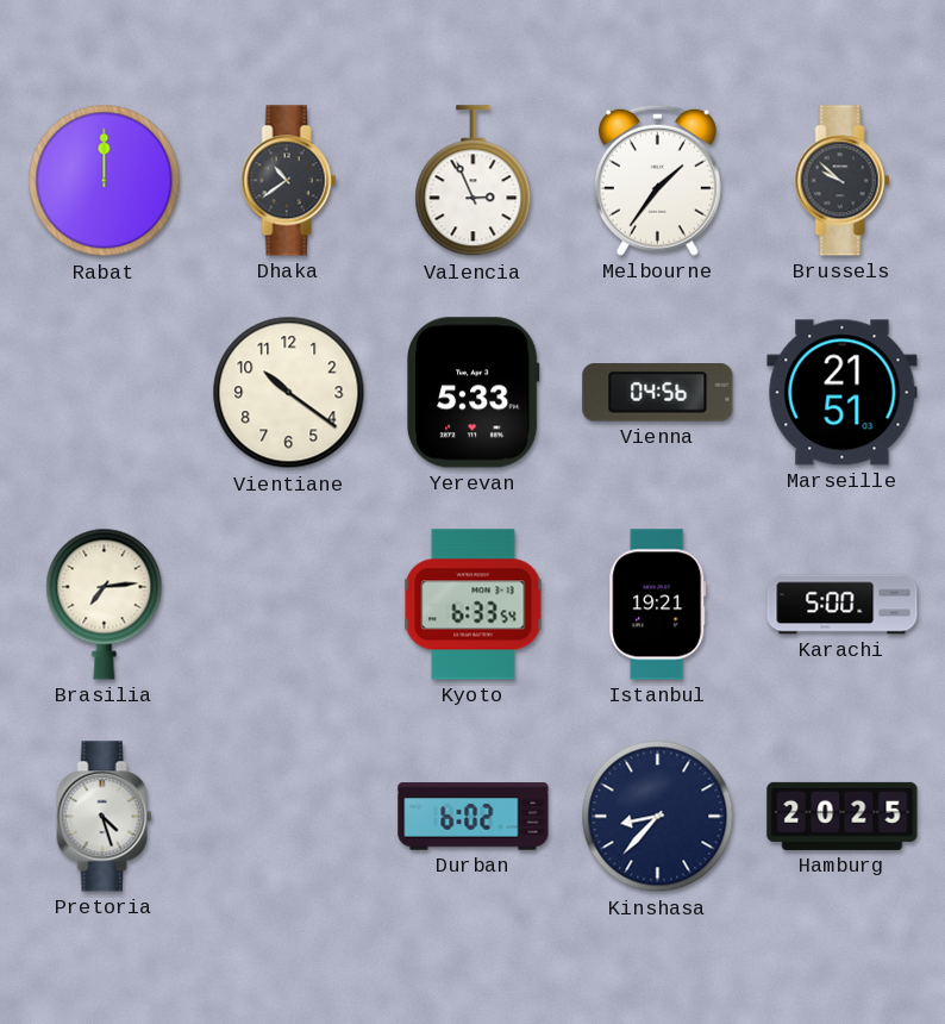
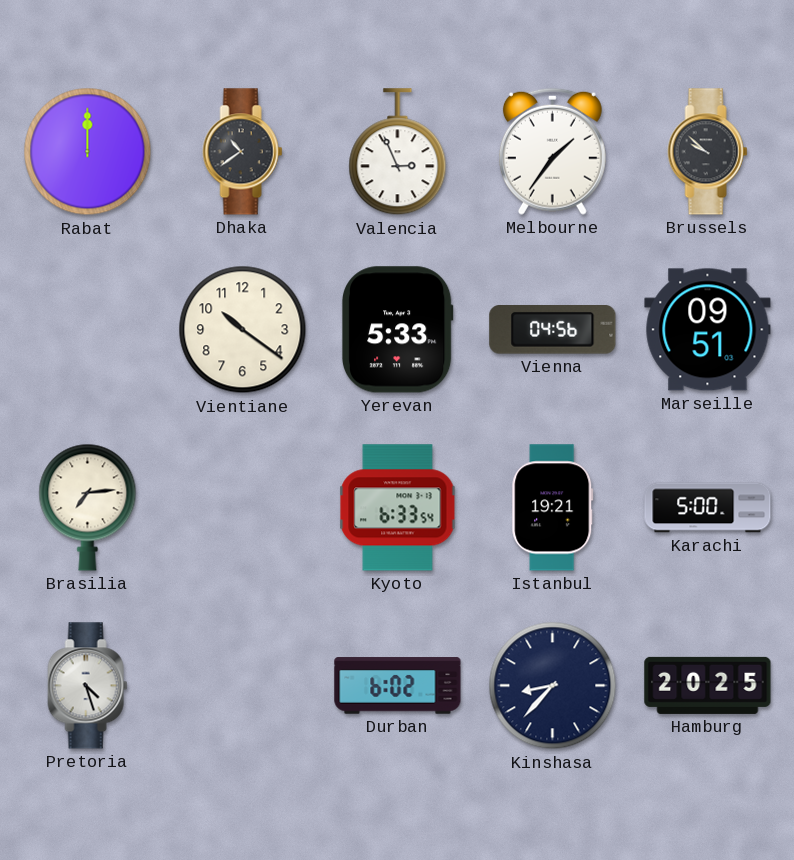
Marseille: 21:51 -> 09:51 (708, 330)
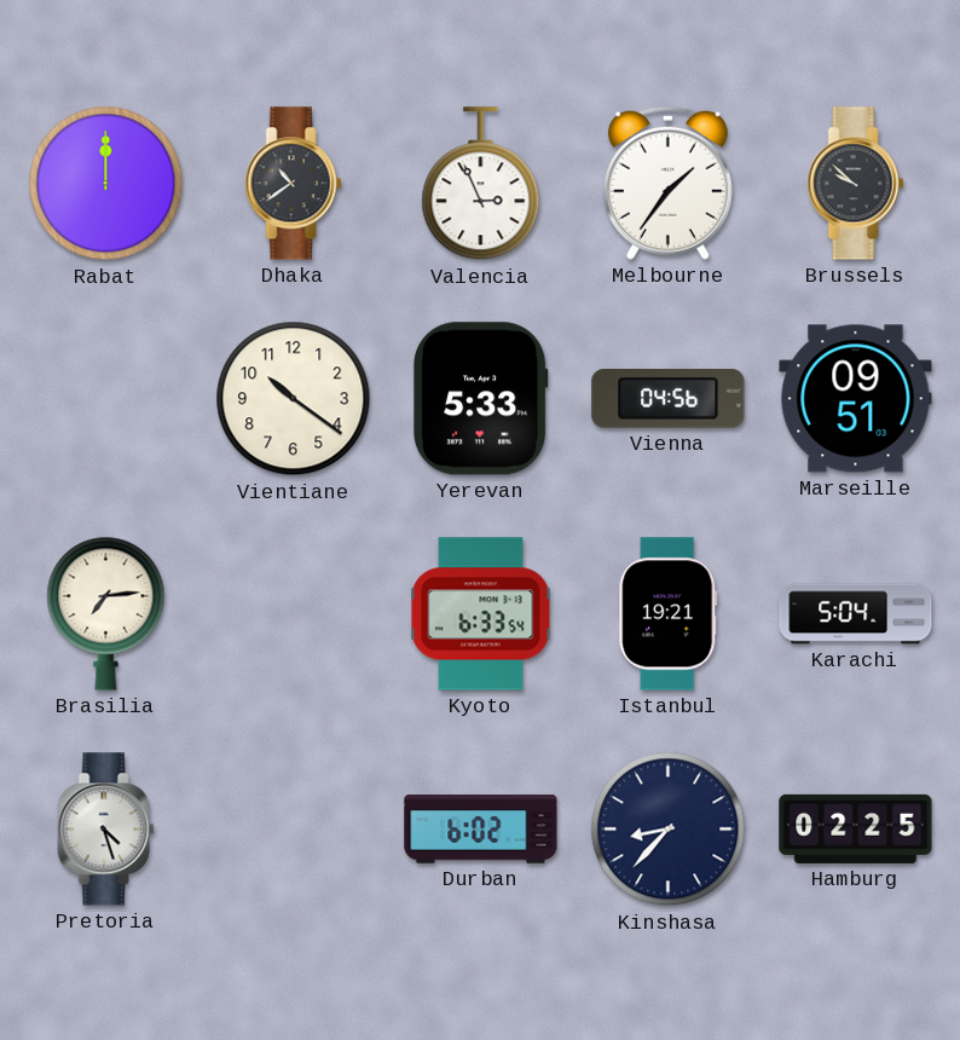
Karachi: 5:00 -> 5:04 (856, 614)
Hamburg: 20:25 -> 02:25 (856, 828)
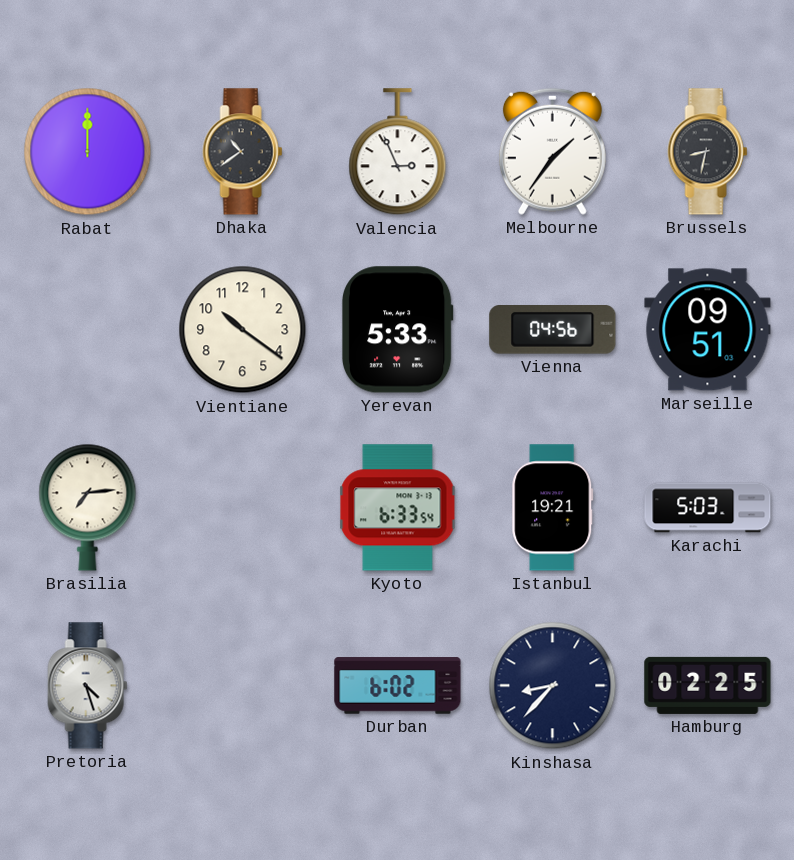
Brussels: 9:52 -> 8:32 (708, 152)
Karachi: 5:04 -> 5:03 (708, 508)
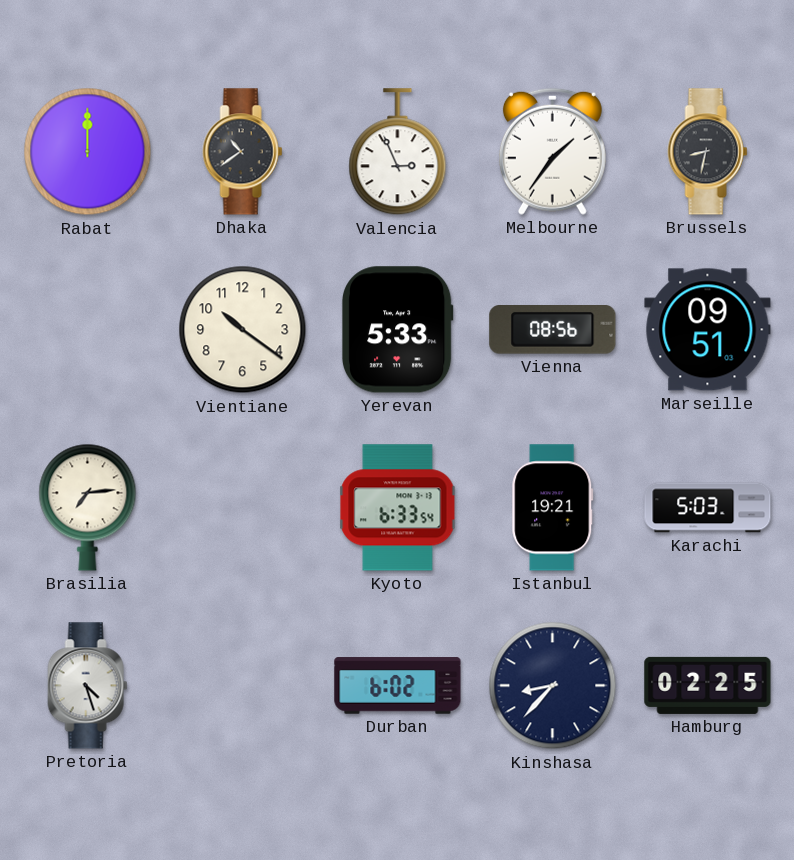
Vienna: 04:56 -> 08:56 (553, 330)
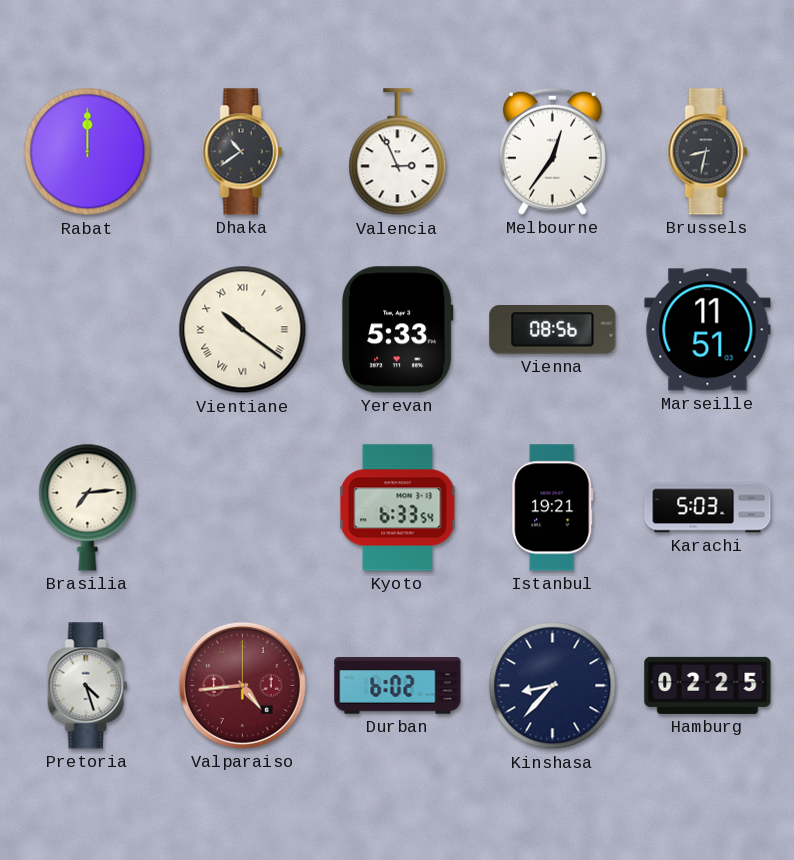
Melbourne: 1:36 -> 12:36 (552, 151)
Vientiane numerals: Arabic -> Roman (243, 330)
Marseille: 09:51 -> 11:51 (708, 330)
Valparaiso: none -> 4:44 (242, 685)
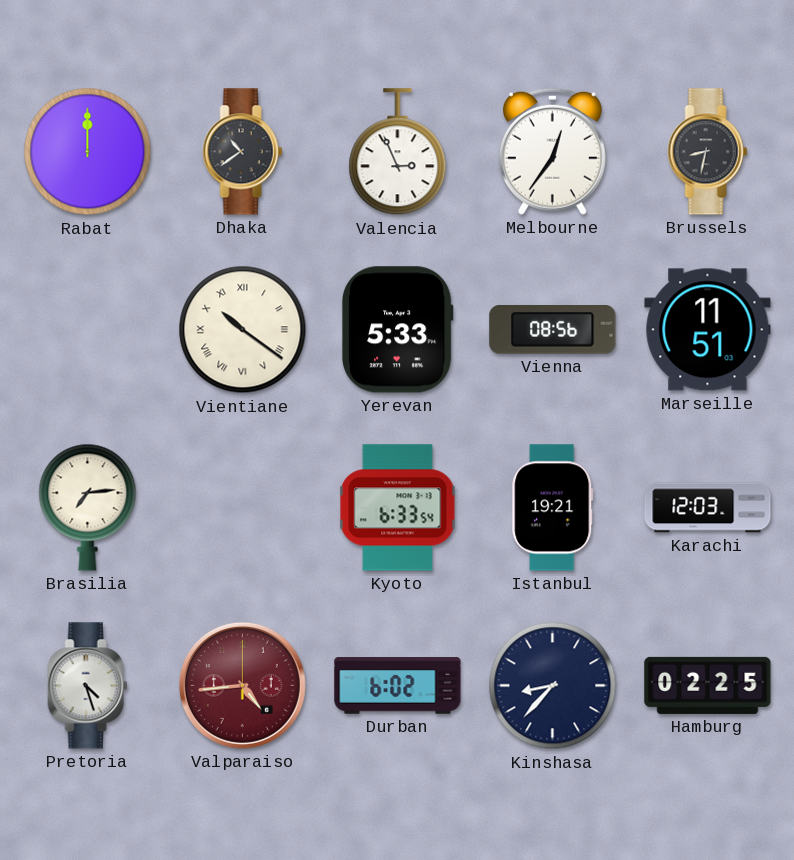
Karachi: 5:03 -> 12:03 (708, 508)
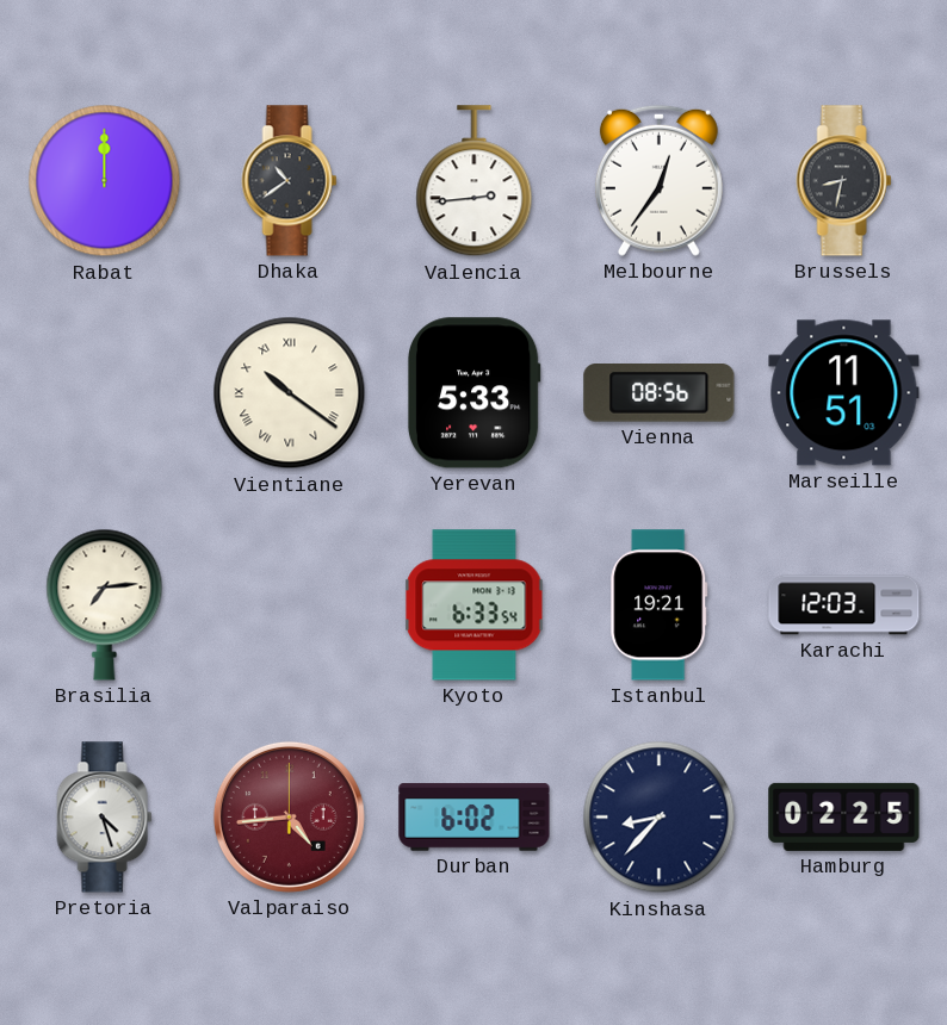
Valencia: 2:56 -> 2:44 (475, 181)
